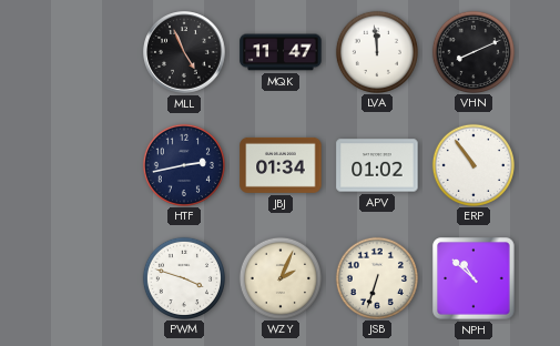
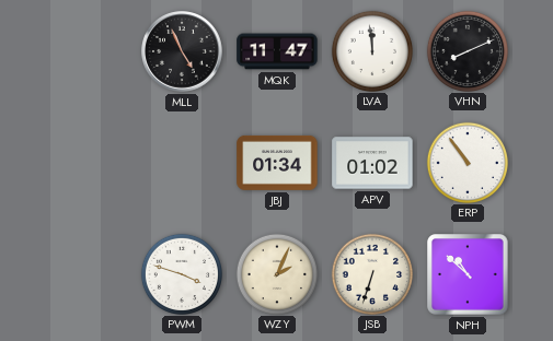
HTF: 2:43 -> none (183, 164)
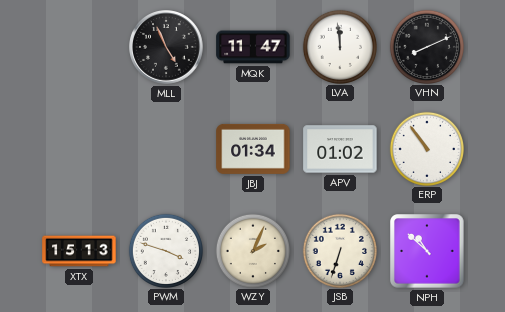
XTX: none -> 15:13 (79, 251)
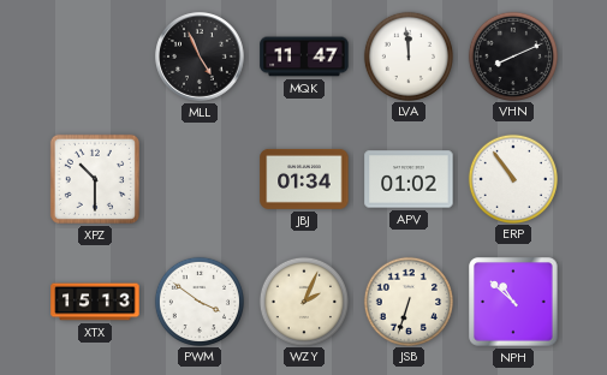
XPZ: none -> 10:30 (95, 179)
PWM: 3:48 -> 3:51 (198, 300)
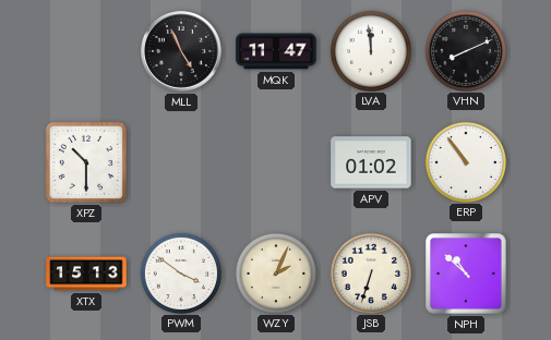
JBJ: 01:34 -> none (304, 179)
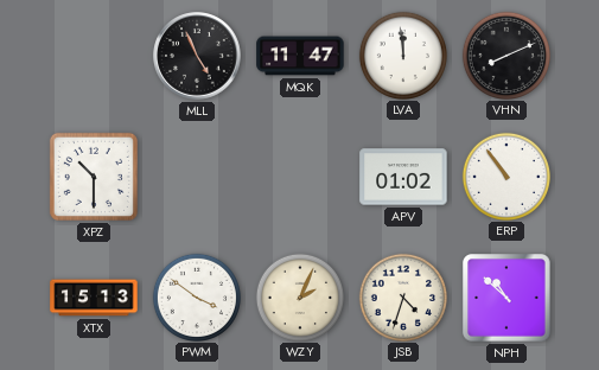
JSB: 6:33 -> 4:33 (402, 296)
